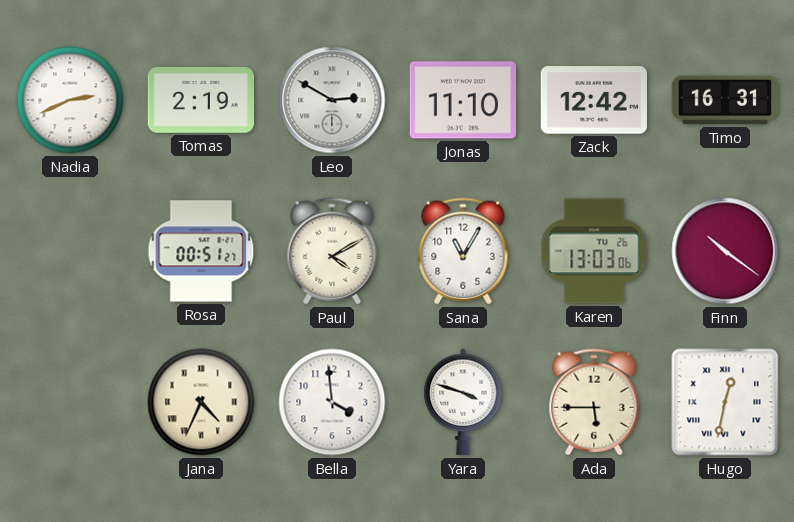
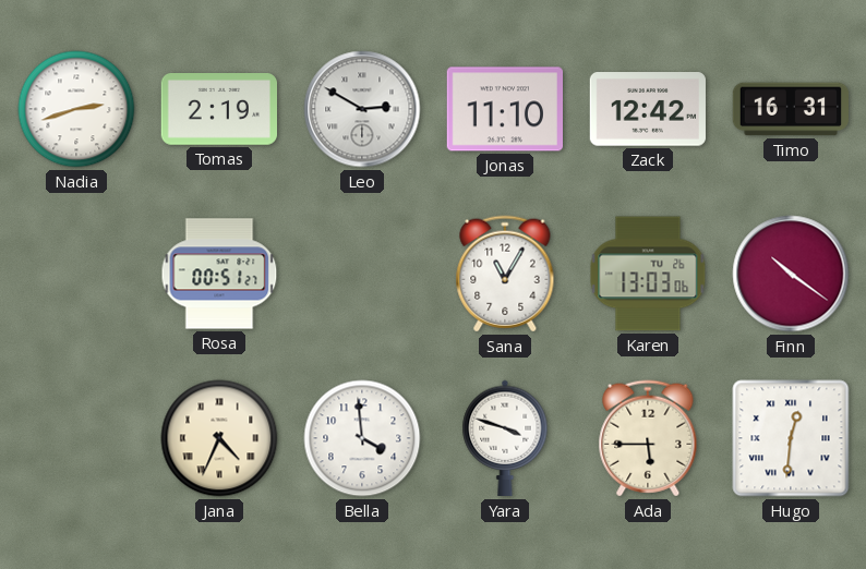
Nadia: 2:41 -> 2:42 (76, 109)
Paul: 4:10 -> none (332, 251)
Hugo: 12:32 -> 12:31 (791, 438)
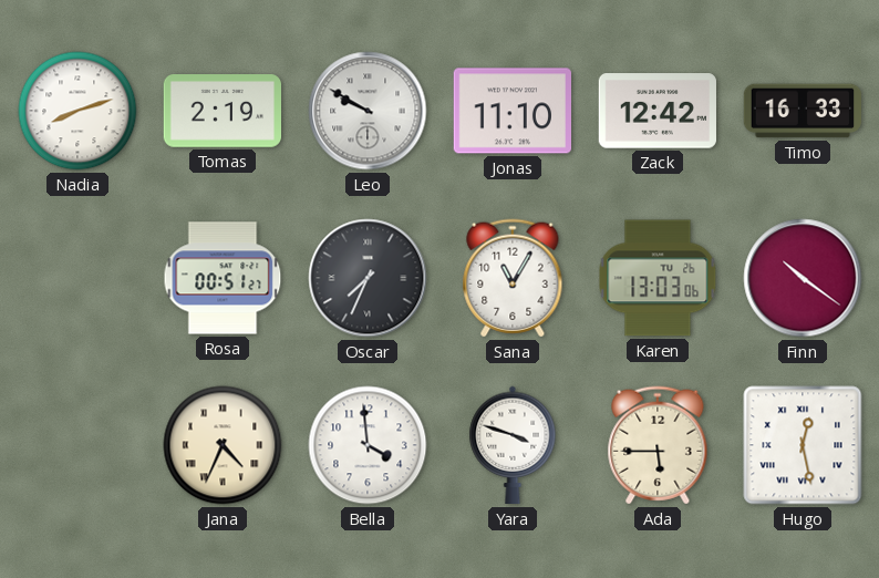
Nadia: 2:42 -> 8:12 (77, 111)
Leo: 2:50 -> 9:50 (368, 111)
Timo: 16:31 -> 16:33 (802, 111)
Oscar: none -> 7:34 (368, 278)
Hugo: 12:31 -> 12:28 (803, 445)
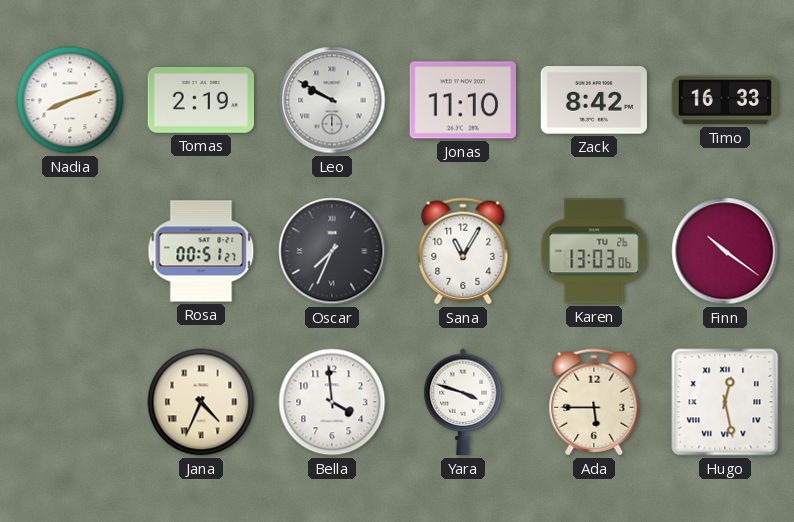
Zack: 12:42 -> 8:42 (594, 100)
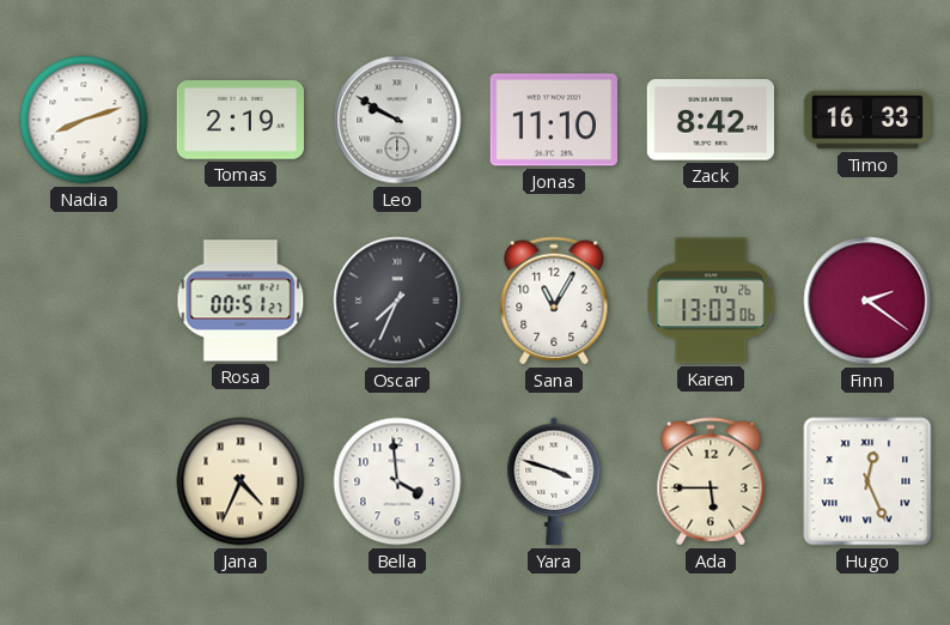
Finn: 10:21 -> 2:21 (867, 301)
Hugo: 12:28 -> 12:26 (867, 481)
